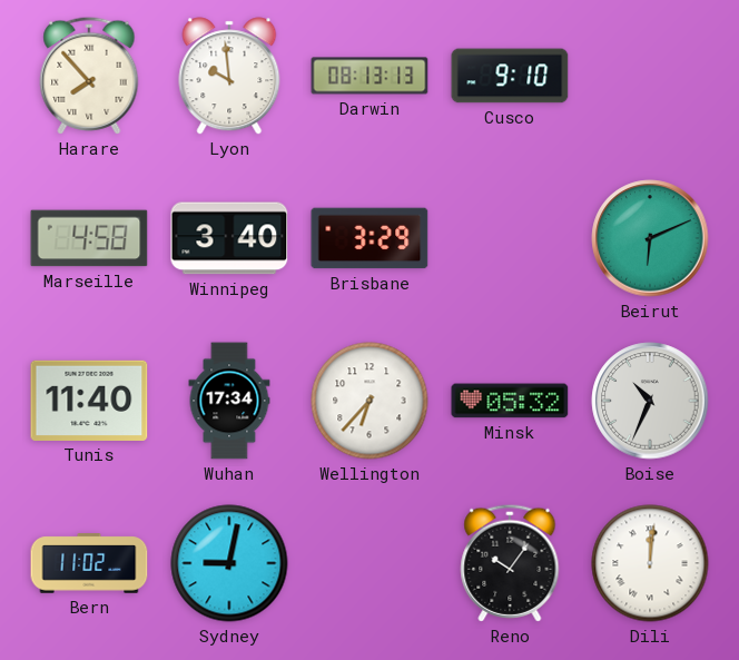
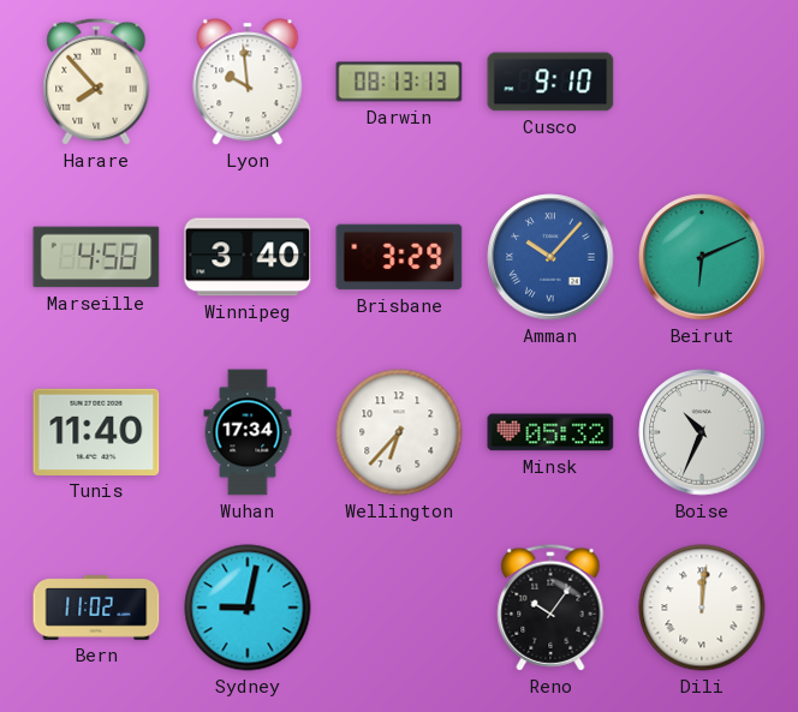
Amman: none -> 10:07 (550, 257)
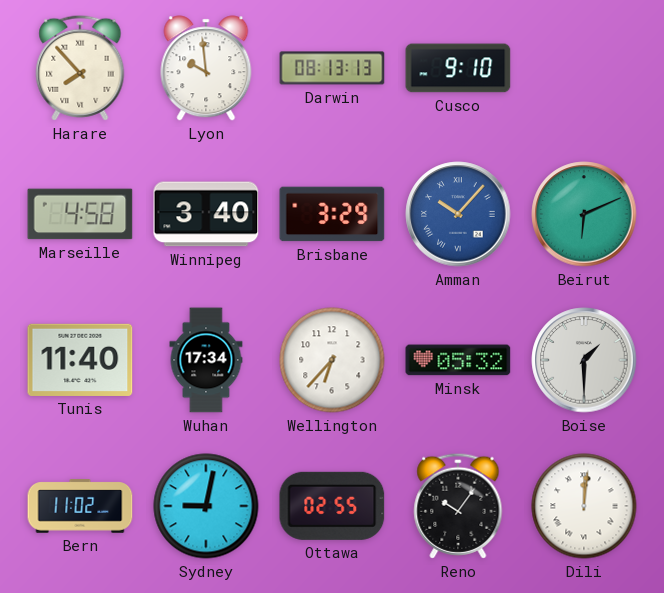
Boise: 10:34 -> 1:30 (584, 360)
Ottawa: none -> 02:55 (332, 506)
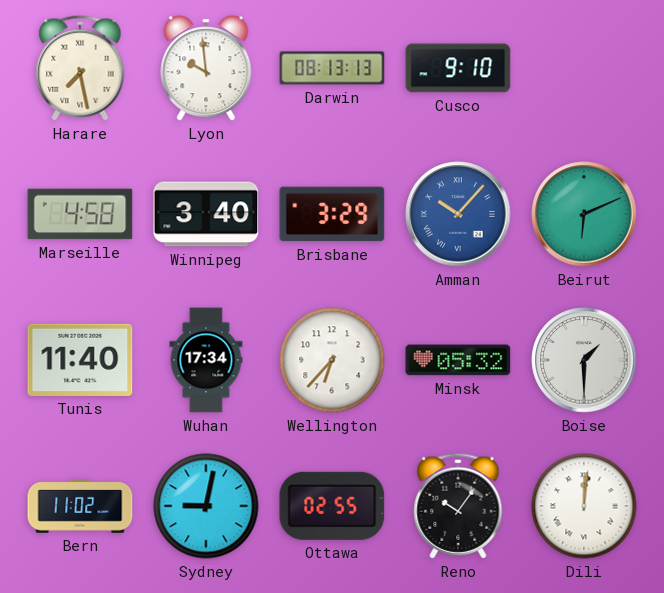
Harare: 7:53 -> 7:28 (80, 68)
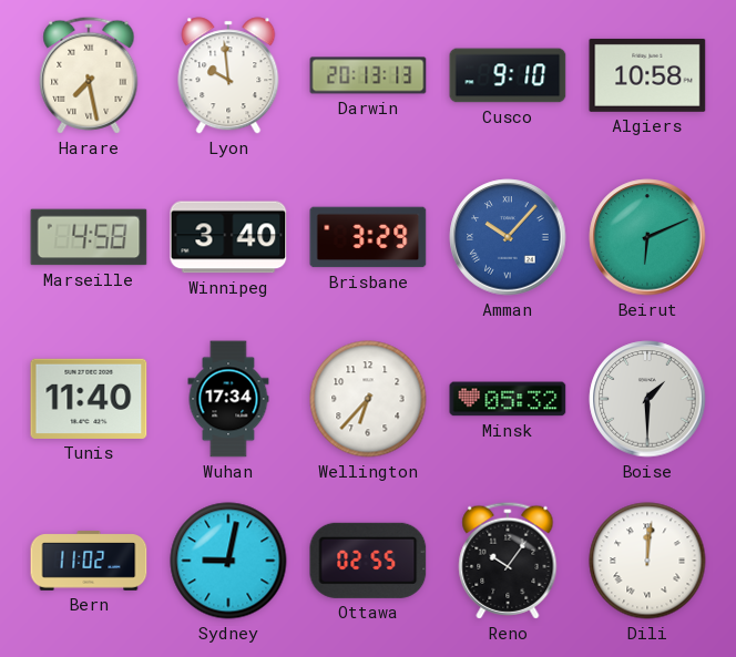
Darwin: 08:13 -> 20:13 (368, 75)
Algiers: none -> 10:58 (647, 75)
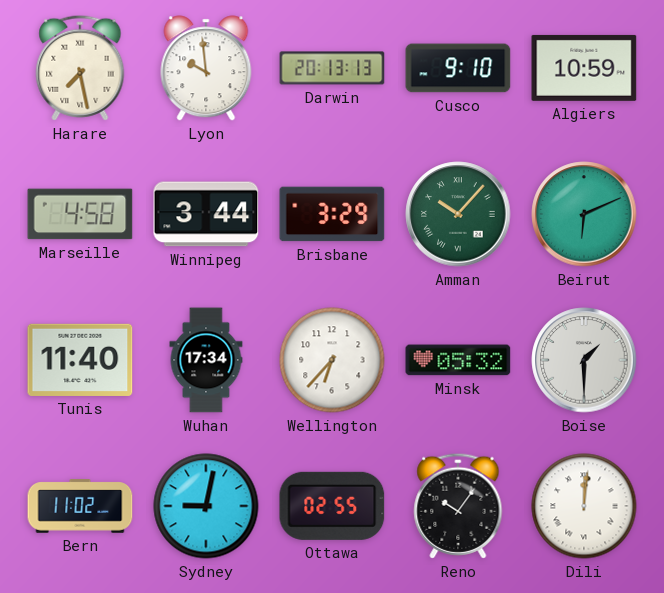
Algiers: 10:58 -> 10:59 (584, 68)
Winnipeg: 3:40 -> 3:44 (206, 214)
Amman dial: blue -> green (458, 214)
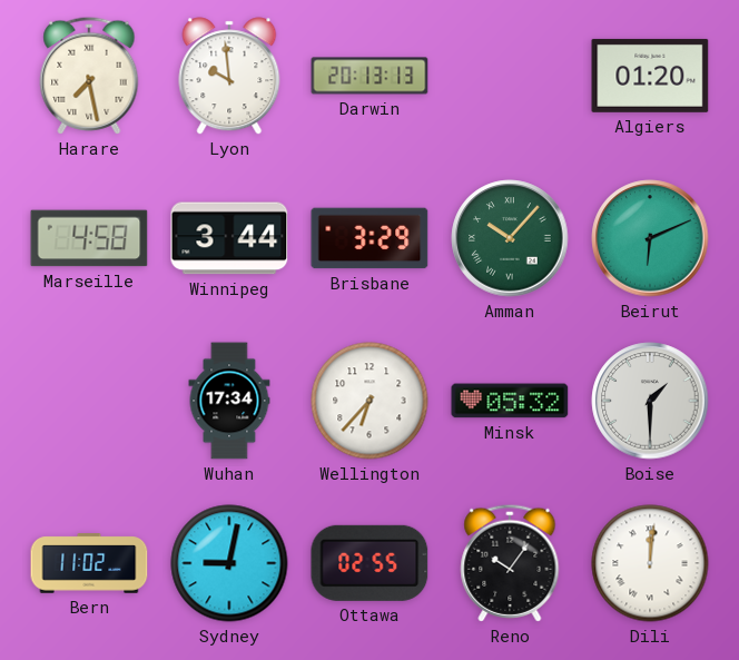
Cusco: 9:10 -> none (458, 68)
Algiers: 10:59 -> 01:20 (650, 76)
Tunis: 11:40 -> none (80, 360)
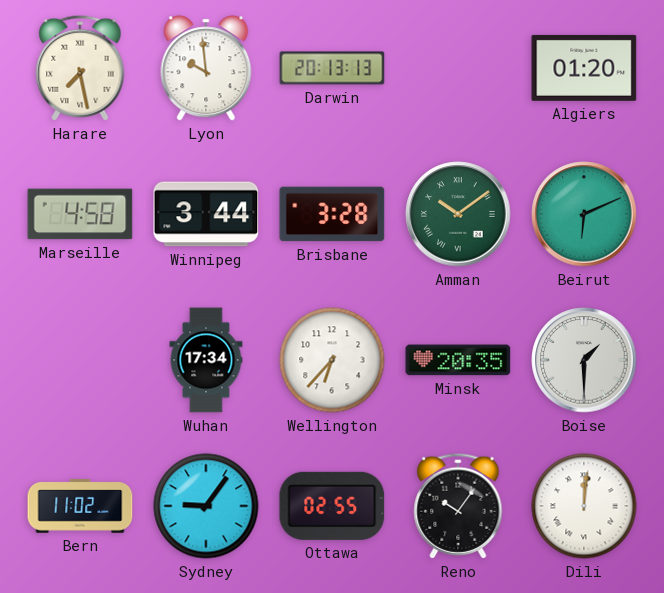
Brisbane: 3:29 -> 3:28 (332, 214)
Amman: 10:07 -> 10:09 (458, 214)
Minsk: 05:32 -> 20:35 (458, 360)
Sydney: 9:02 -> 9:06 (206, 506)
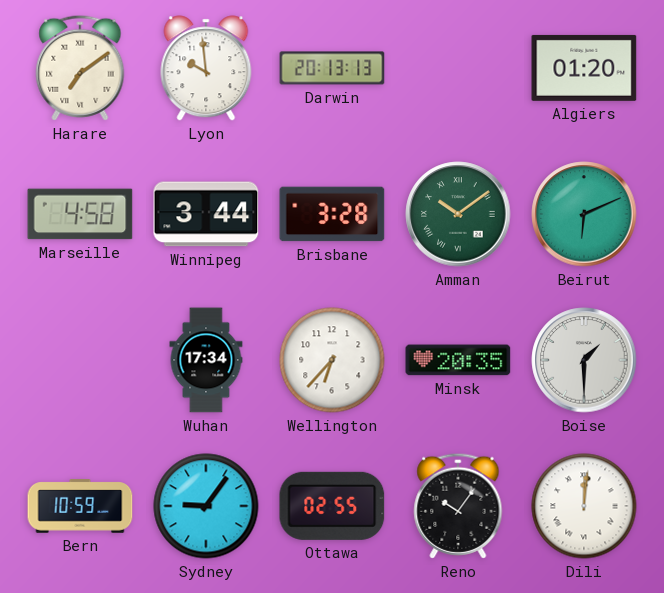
Harare: 7:28 -> 7:09 (80, 68)
Bern: 11:02 -> 10:59 (80, 506)
